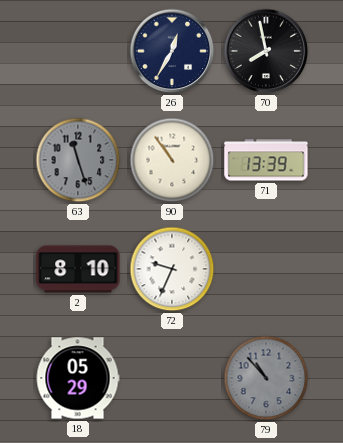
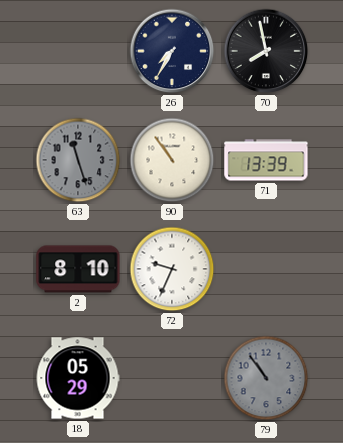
26: 12:35 -> 7:35 (172, 51)
79: 10:53 -> 10:54 (266, 378)
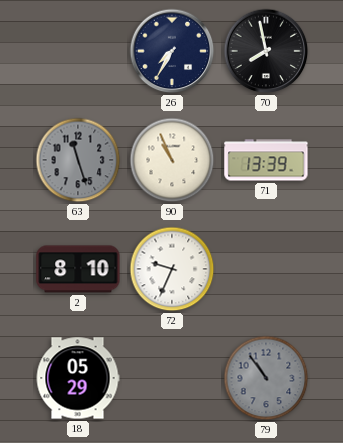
90: 10:54 -> 10:56 (172, 160)
